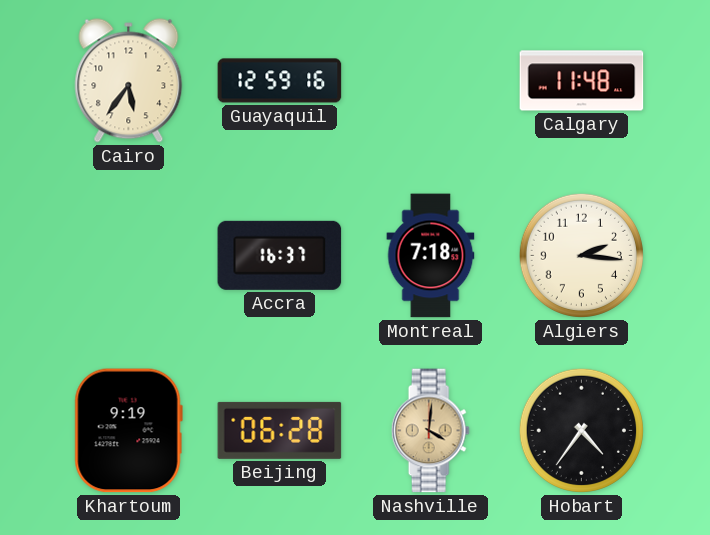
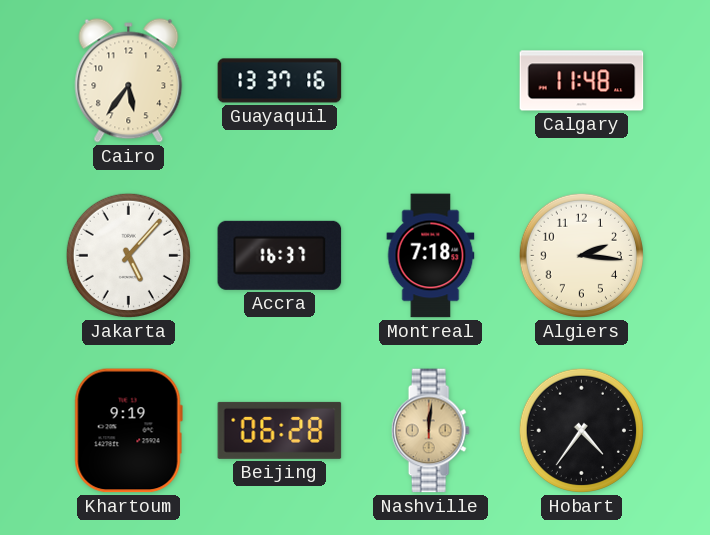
Guayaquil: 12:59 -> 13:37 (280, 81)
Jakarta: none -> 5:07 (128, 255)
Nashville: 4:01 -> 12:01 (430, 431)
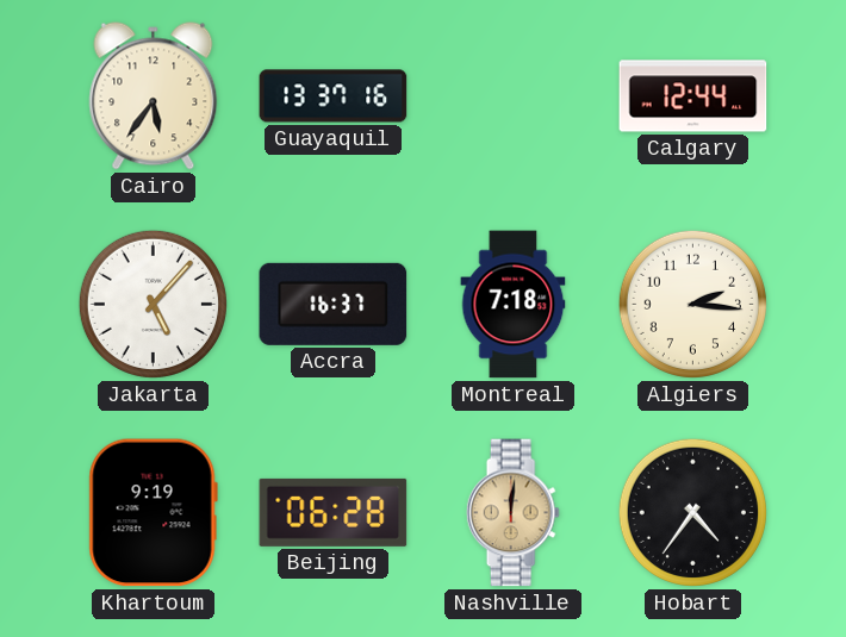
Calgary: 11:48 -> 12:44 (693, 96)
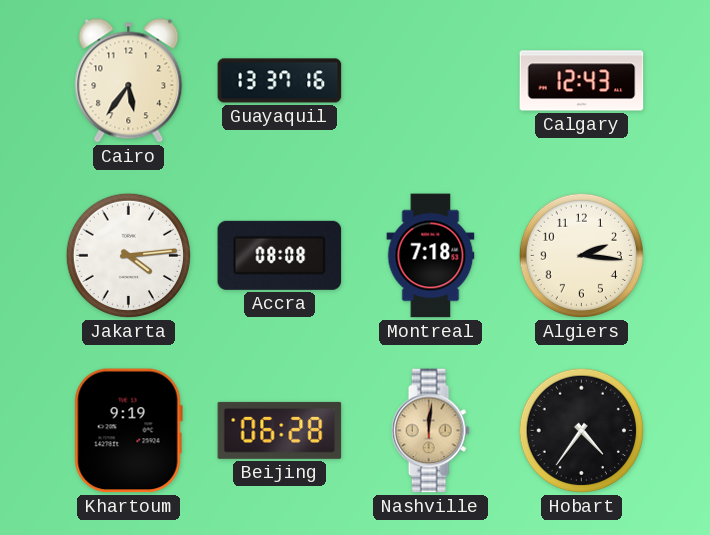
Calgary: 12:44 -> 12:43 (582, 81)
Jakarta: 5:07 -> 4:14 (128, 255)
Accra: 16:37 -> 08:08 (280, 255)
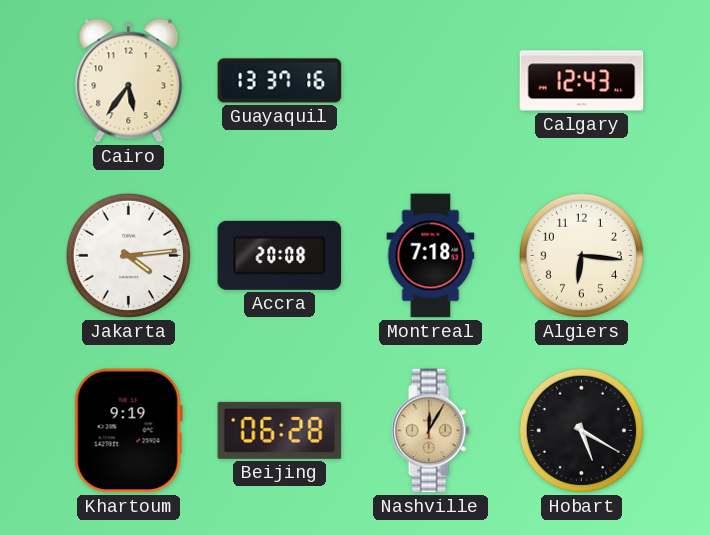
Accra: 08:08 -> 20:08 (280, 255)
Algiers: 2:16 -> 6:16 (581, 255)
Nashville: 12:01 -> 12:05 (430, 431)
Hobart: 4:36 -> 5:20 (581, 430)
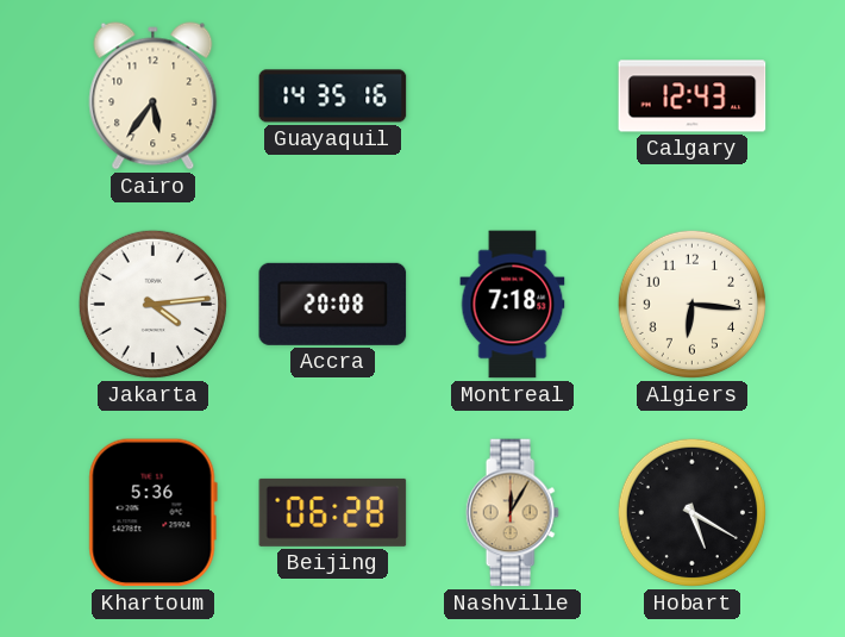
Guayaquil: 13:37 -> 14:35 (333, 96)
Khartoum: 9:19 -> 5:36 (152, 513)
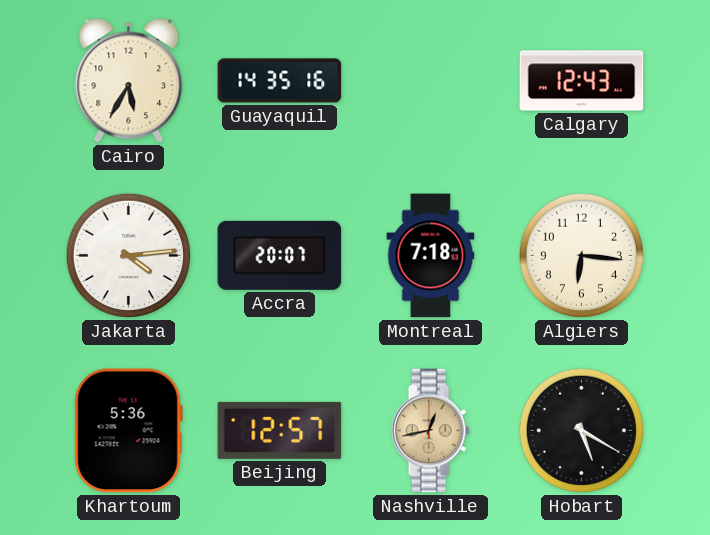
Cairo: 5:36 -> 5:35 (129, 81)
Accra: 20:08 -> 20:07 (280, 255)
Beijing: 06:28 -> 12:57 (280, 430)
Nashville: 12:05 -> 12:43 (430, 431)
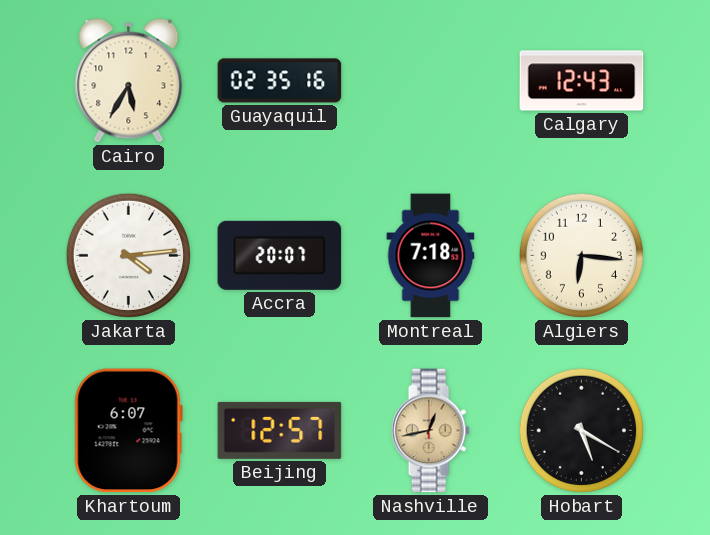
Guayaquil: 14:35 -> 02:35 (280, 81)
Khartoum: 5:36 -> 6:07 (128, 431)
